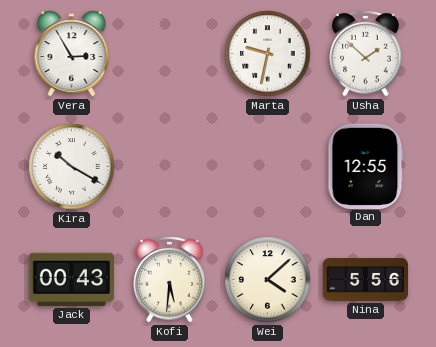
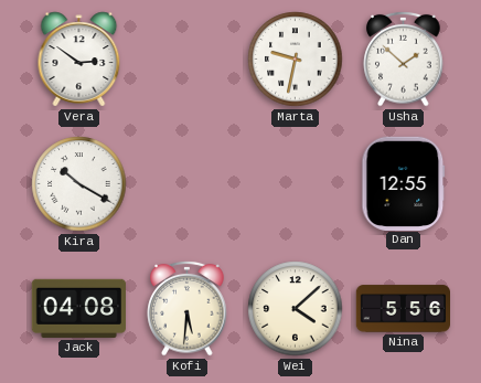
Vera: 2:55 -> 2:51 (79, 60)
Jack: 00:43 -> 04:08 (78, 308)
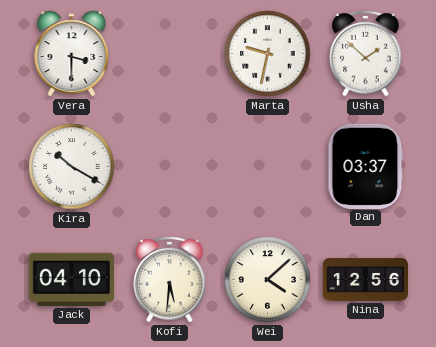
Vera: 2:51 -> 3:30 (72, 54)
Dan: 12:55 -> 03:37 (366, 166)
Jack: 04:08 -> 04:10 (71, 279)
Nina: 5:56 -> 12:56 (365, 280)
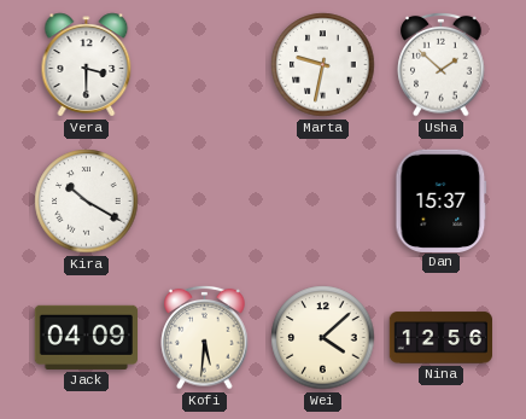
Dan: 03:37 -> 15:37 (442, 200)
Jack: 04:10 -> 04:09 (86, 337)
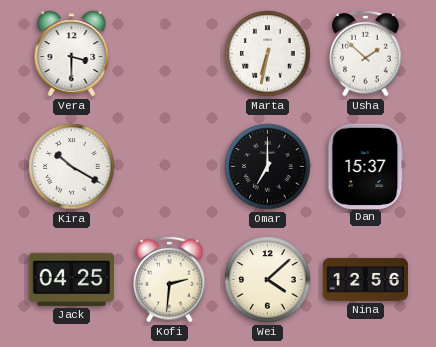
Marta: 9:32 -> 6:32 (268, 54)
Omar: none -> 7:00 (268, 167)
Jack: 04:09 -> 04:25 (71, 279)
Kofi: 5:31 -> 2:31 (170, 279)
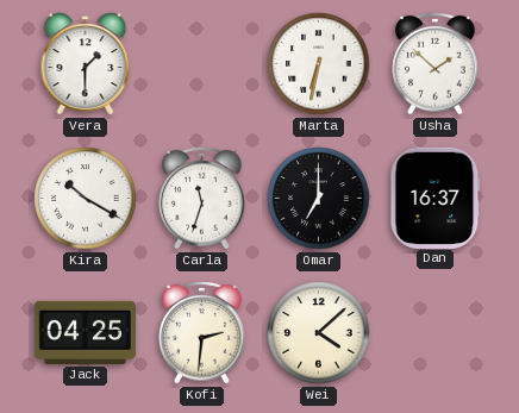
Vera: 3:30 -> 1:30 (86, 64)
Carla: none -> 11:33 (202, 198)
Dan: 15:37 -> 16:37 (436, 198)
Nina: 12:56 -> none (365, 280)
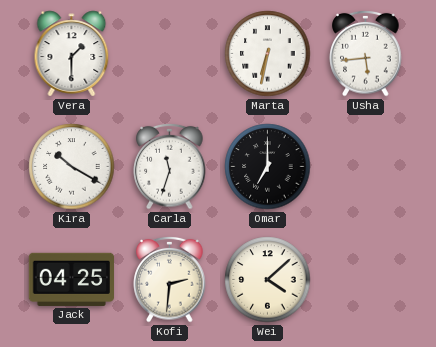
Usha: 1:52 -> 5:44 (366, 53)
Dan: 16:37 -> none (436, 198)
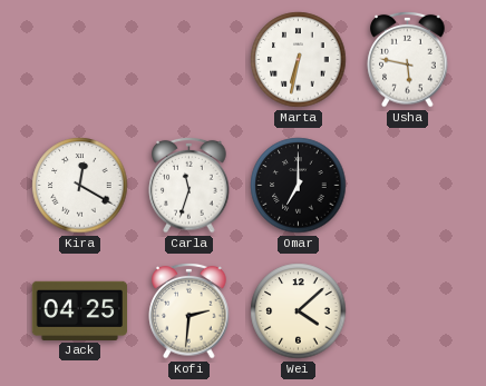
Vera: 1:30 -> none (72, 54)
Usha: 5:44 -> 5:47 (408, 59)
Kira: 10:20 -> 12:20 (80, 186)
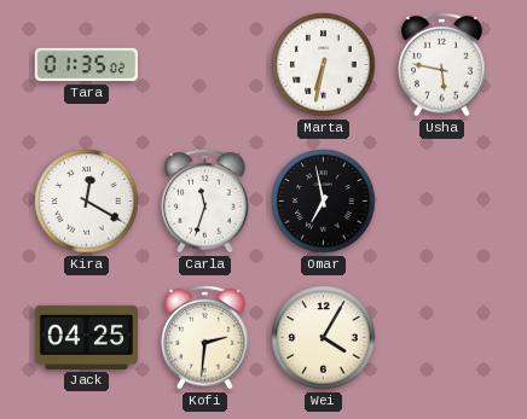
Tara: none -> 01:35 (86, 65)
Omar: 7:00 -> 6:58 (324, 202)
Wei: 4:08 -> 4:05 (324, 338)
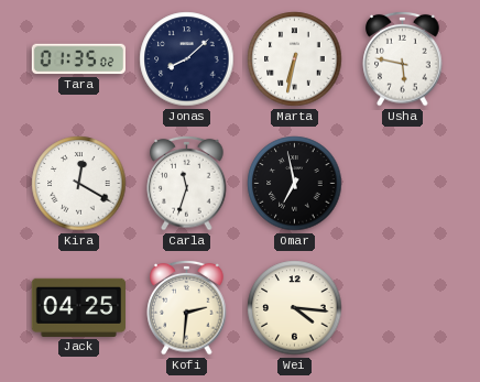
Jonas: none -> 8:08 (187, 59)
Wei: 4:05 -> 4:16 (295, 308)
